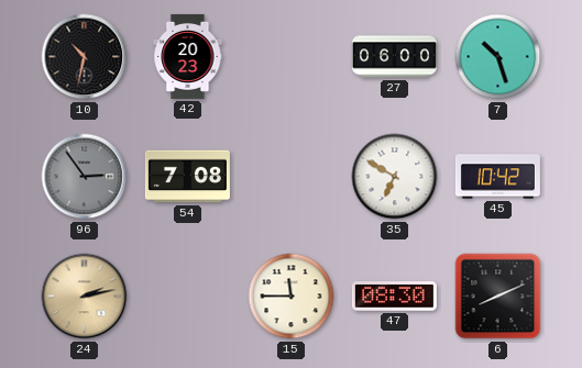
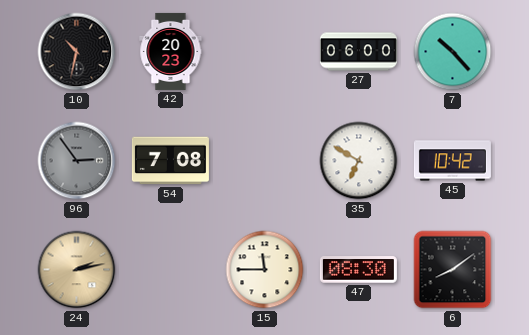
7: 10:27 -> 10:23 (453, 52)
6: 8:11 -> 8:09 (453, 270)
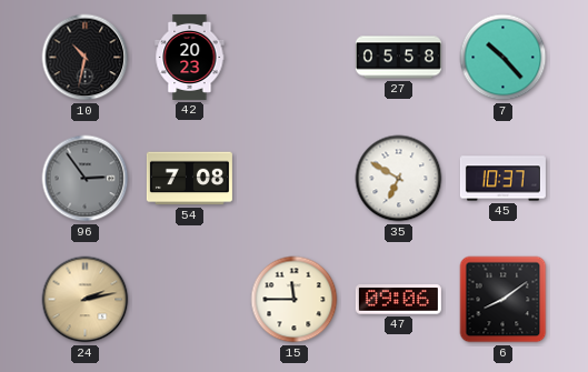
27: 06:00 -> 05:58 (398, 58)
45: 10:42 -> 10:37 (502, 179)
47: 08:30 -> 09:06 (398, 300)
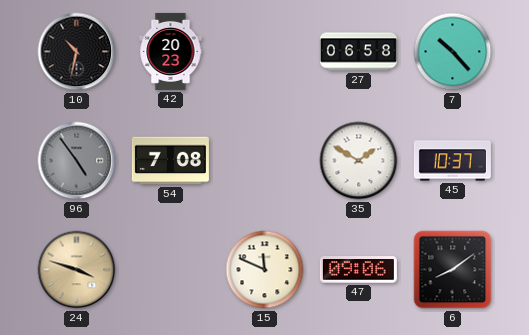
27: 05:58 -> 06:58 (358, 52)
96: 2:54 -> 4:54 (77, 161)
35: 6:50 -> 1:50 (359, 161)
24: 2:13 -> 3:48 (77, 270)
15: 11:45 -> 11:49 (265, 270)
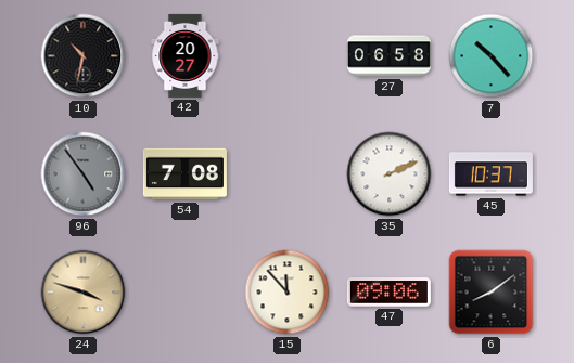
42: 20:23 -> 20:27 (186, 55)
35: 1:50 -> 2:11 (390, 174)
15: 11:49 -> 11:53 (288, 293)
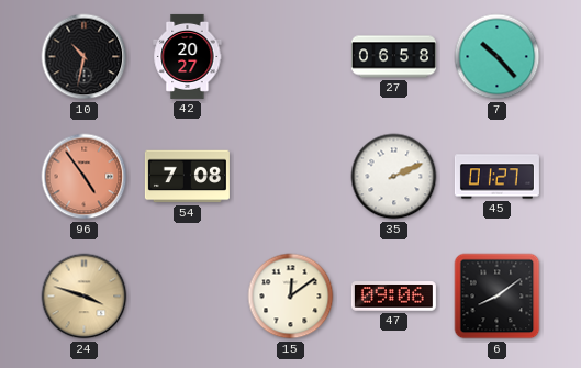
96 dial: grey -> salmon (85, 177)
45: 10:37 -> 01:27 (496, 177)
15: 11:53 -> 12:09 (291, 297)
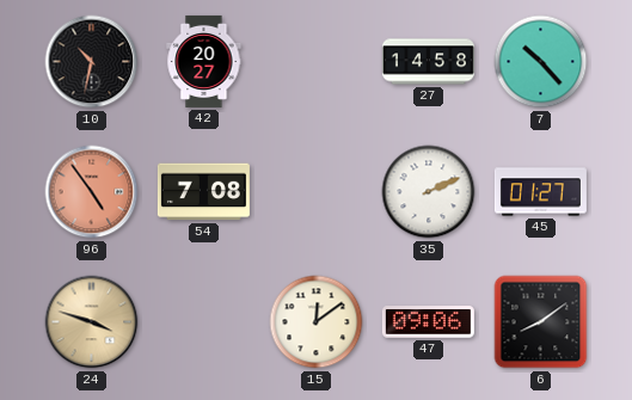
27: 06:58 -> 14:58 (428, 62)
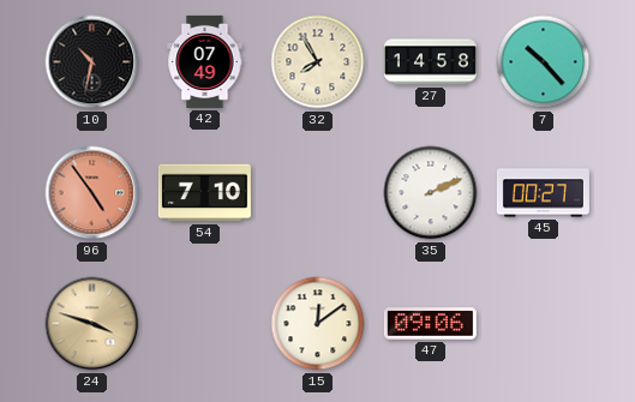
42: 20:27 -> 07:49 (205, 61)
32: none -> 7:55 (318, 62)
54: 7:08 -> 7:10 (204, 193)
45: 01:27 -> 00:27 (543, 193)
6: 8:09 -> none (541, 322)
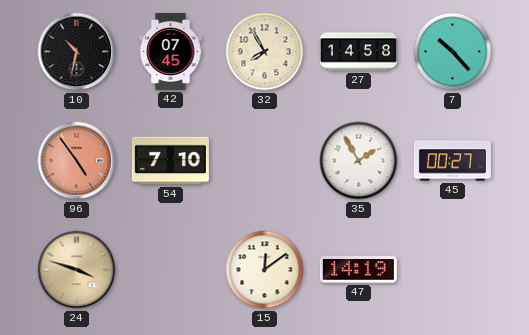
42: 07:49 -> 07:45 (171, 51)
35: 2:11 -> 1:55 (359, 161)
47: 09:06 -> 14:19 (358, 270)
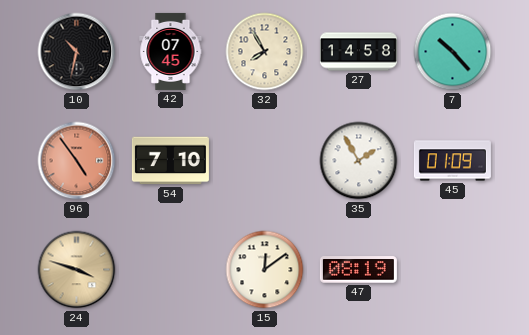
45: 00:27 -> 01:09 (452, 161)
47: 14:19 -> 08:19 (358, 270)
